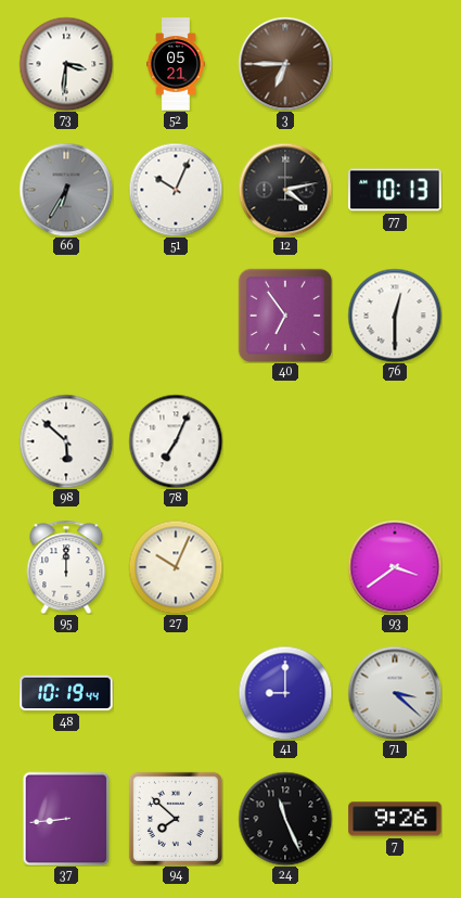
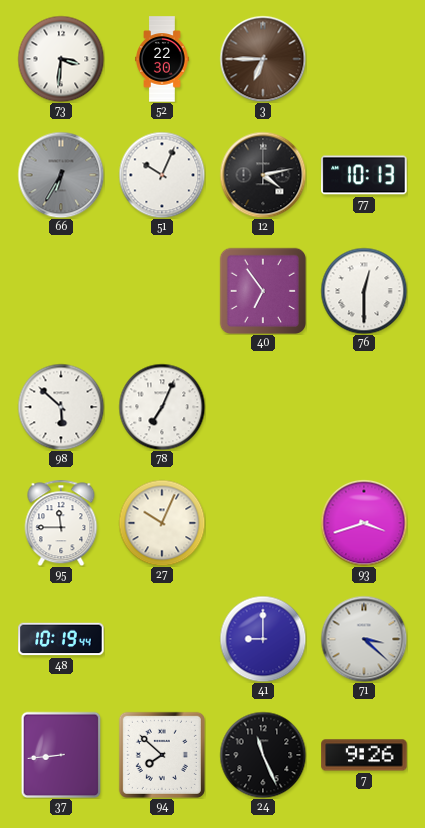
52: 05:21 -> 22:30 (162, 59)
95: 12:00 -> 11:45 (61, 523)
93: 3:39 -> 3:42 (364, 523)
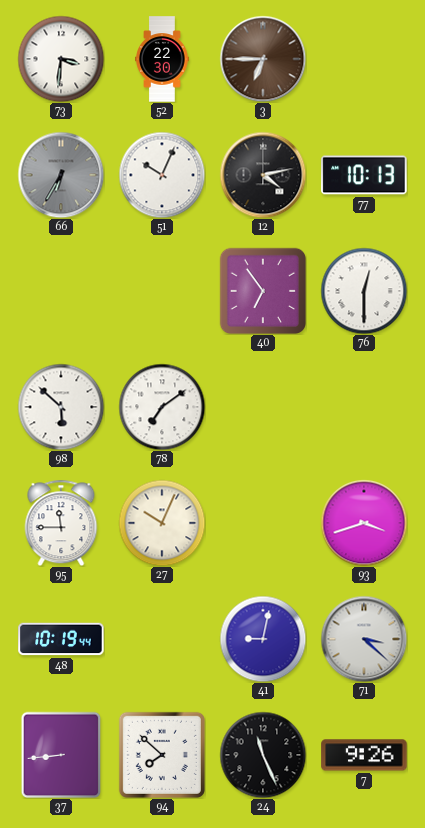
78: 7:04 -> 7:09 (162, 407)
41: 9:00 -> 9:02 (263, 639)
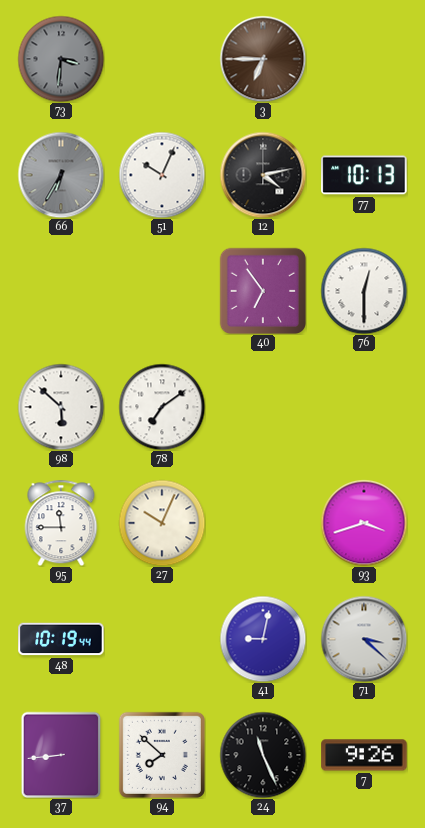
73 dial: white -> grey (61, 59)
52: 22:30 -> none (162, 59)
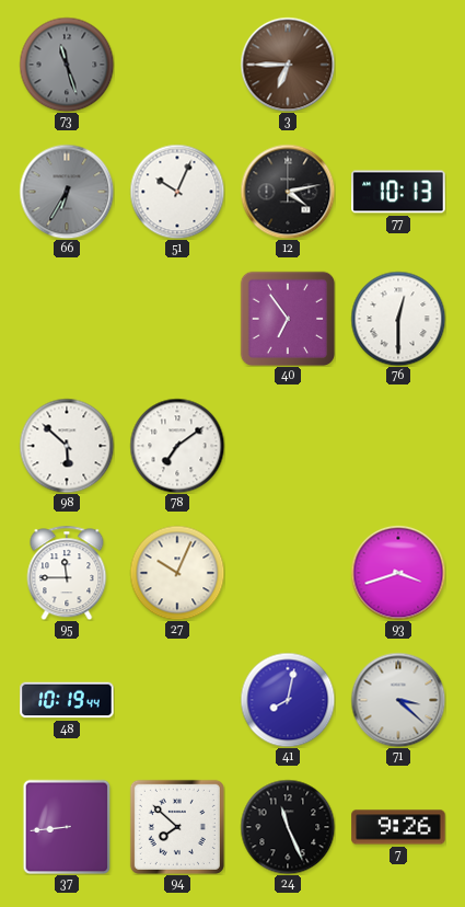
73: 3:31 -> 11:27 (67, 65)
41: 9:02 -> 8:02 (288, 700)
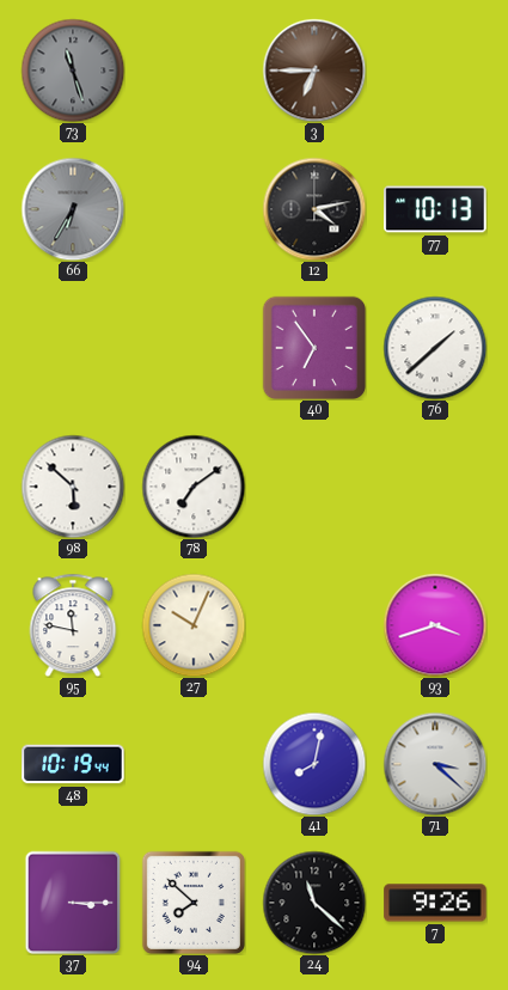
51: 10:04 -> none (177, 192)
76: 12:30 -> 1:38 (435, 348)
95: 11:45 -> 11:47 (73, 625)
37: 8:44 -> 3:15 (73, 903)
24: 11:26 -> 11:22 (314, 903)
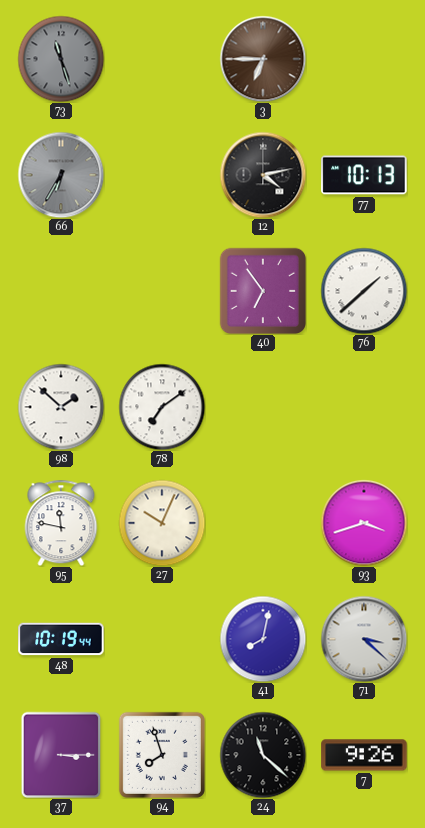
98: 5:52 -> 1:52 (61, 407)
94: 7:52 -> 7:57 (162, 755)
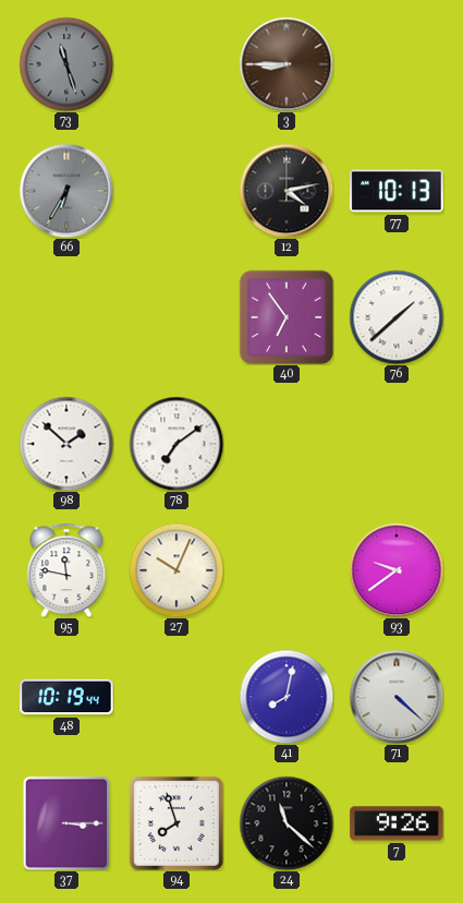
3: 6:45 -> 8:45 (287, 64)
93: 3:42 -> 9:39 (397, 570)
71: 3:22 -> 4:22 (397, 697)
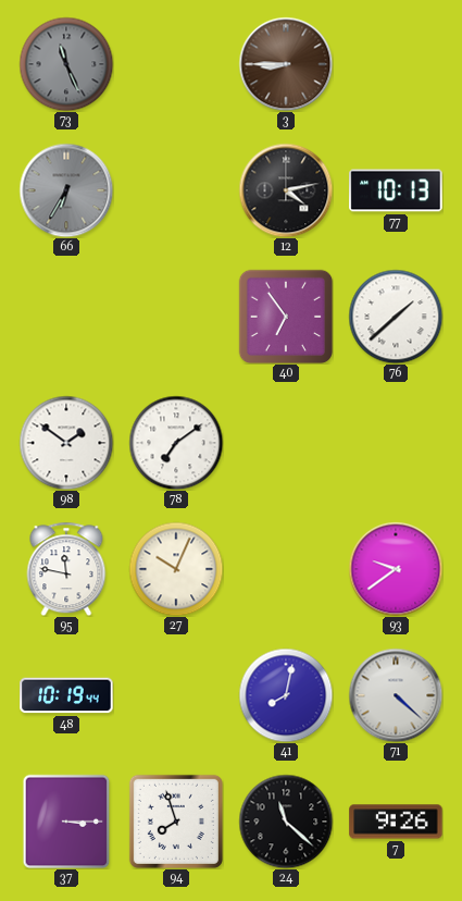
73: 11:27 -> 11:26 (66, 64)
98: 1:52 -> 1:51 (66, 443)
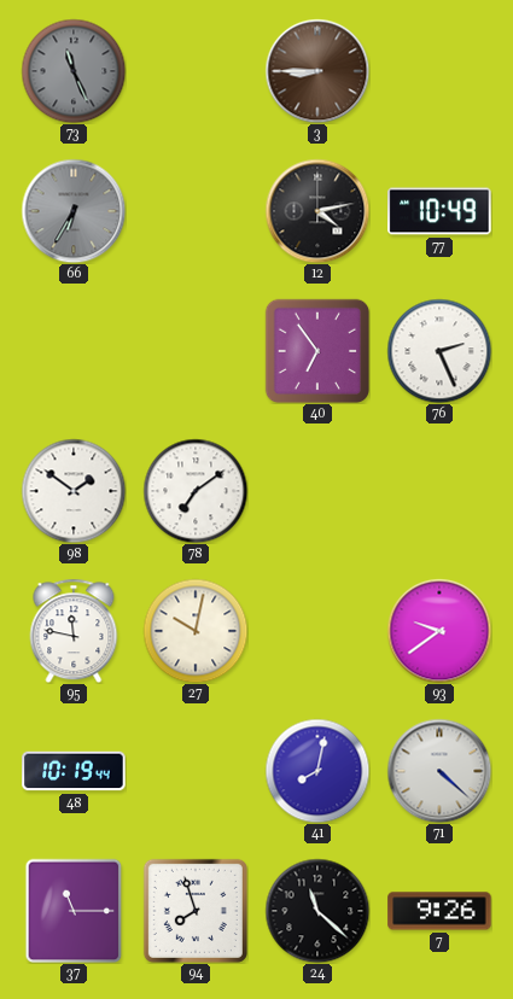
77: 10:13 -> 10:49 (439, 211)
76: 1:38 -> 2:26 (439, 351)
27: 10:04 -> 10:02 (196, 631)
37: 3:15 -> 11:15 (74, 911)
